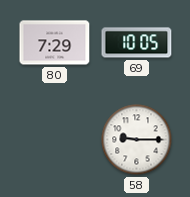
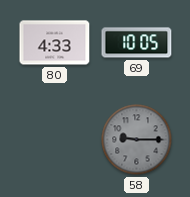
80: 7:29 -> 4:33 (55, 43)
58 dial: white -> grey (137, 140)
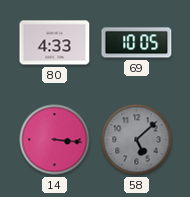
14: none -> 3:16 (55, 140)
58: 9:15 -> 5:08 (137, 140)
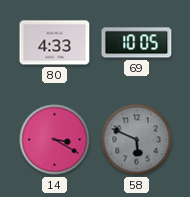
14: 3:16 -> 3:20 (55, 140)
58: 5:08 -> 5:49 (137, 140)
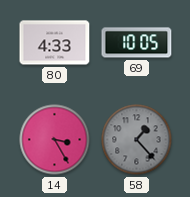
14: 3:20 -> 3:25 (55, 140)
58: 5:49 -> 1:23 (137, 140)
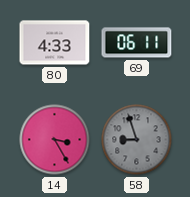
69: 10:05 -> 06:11 (137, 43)
58: 1:23 -> 8:57 (137, 140)
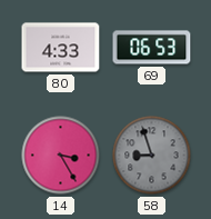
69: 06:11 -> 06:53 (152, 48)
